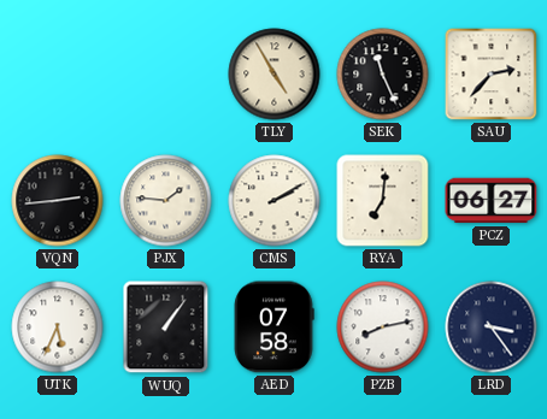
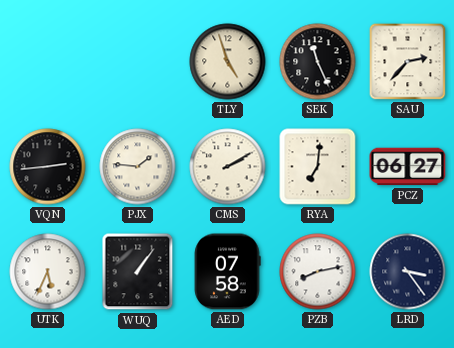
TLY: 4:55 -> 4:57 (228, 62)
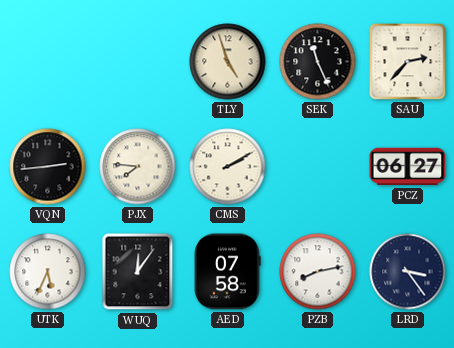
PJX: 1:46 -> 7:46 (138, 167)
RYA: 7:01 -> none (318, 167)
WUQ: 1:06 -> 12:06 (138, 272)
